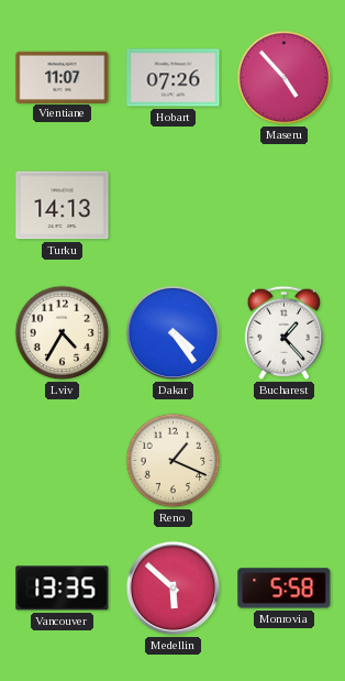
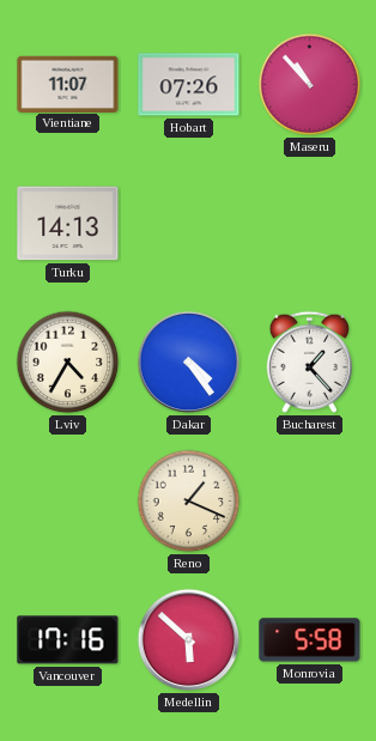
Maseru: 4:53 -> 10:53 (310, 85)
Vancouver: 13:35 -> 17:16 (68, 640)
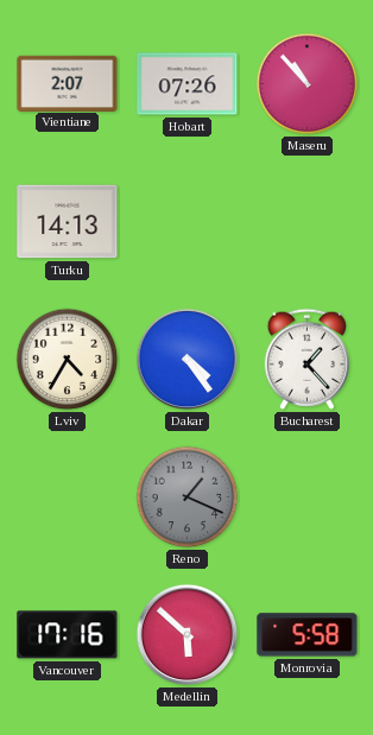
Vientiane: 11:07 -> 2:07 (68, 83)
Reno dial: cream -> grey (188, 498)
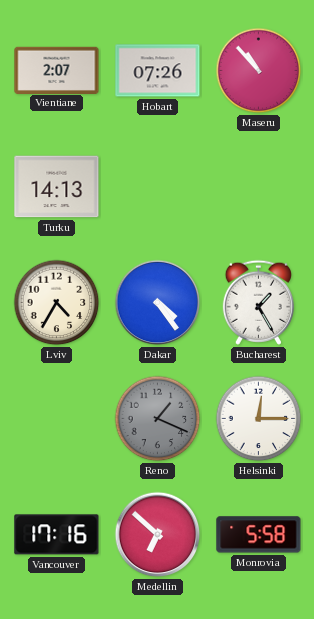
Bucharest: 1:23 -> 1:25 (258, 302)
Helsinki: none -> 12:15 (259, 419)
Medellin: 5:52 -> 6:52 (158, 535)
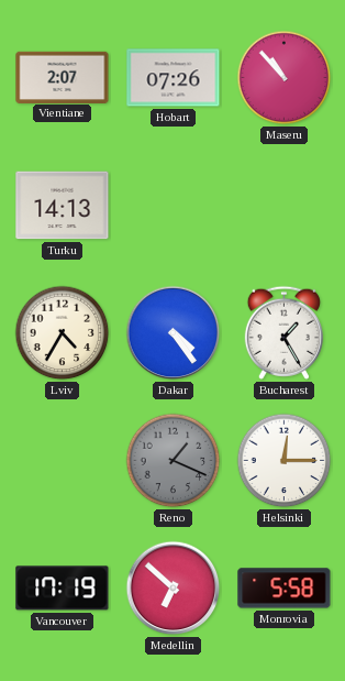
Vancouver: 17:16 -> 17:19 (63, 589)
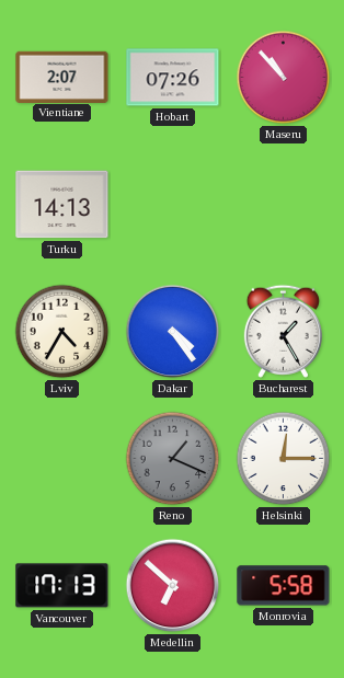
Vancouver: 17:19 -> 17:13 (62, 586)
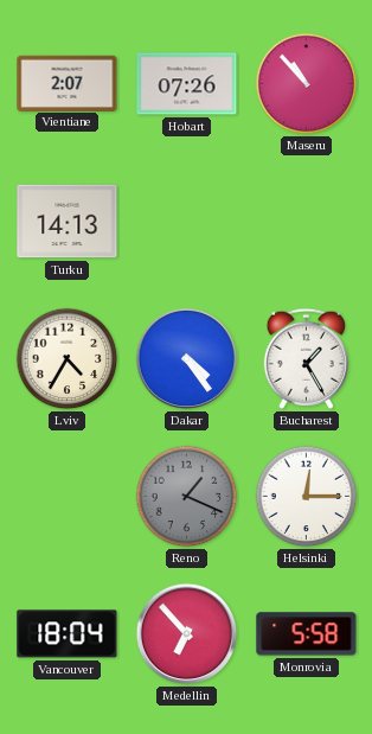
Vancouver: 17:13 -> 18:04 (68, 634)
Medellin: 6:52 -> 6:53 (187, 634)
